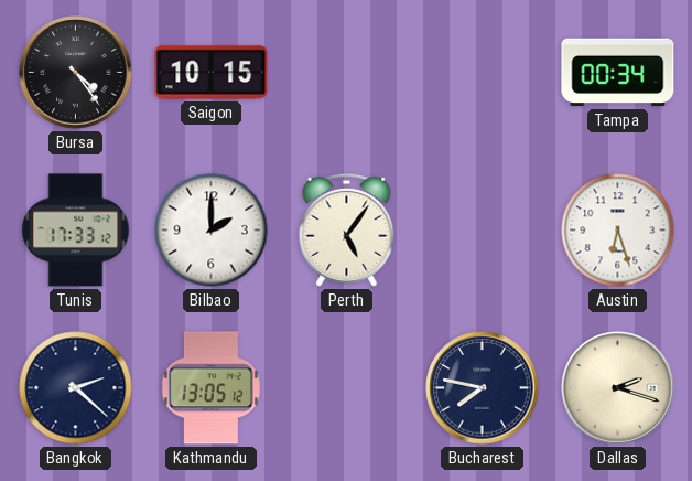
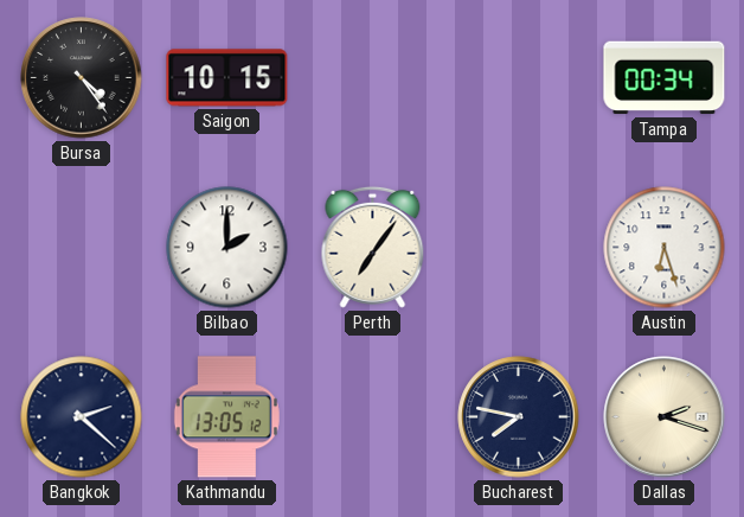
Tunis: 17:33 -> none (76, 231)
Perth: 5:06 -> 7:06 (373, 247)
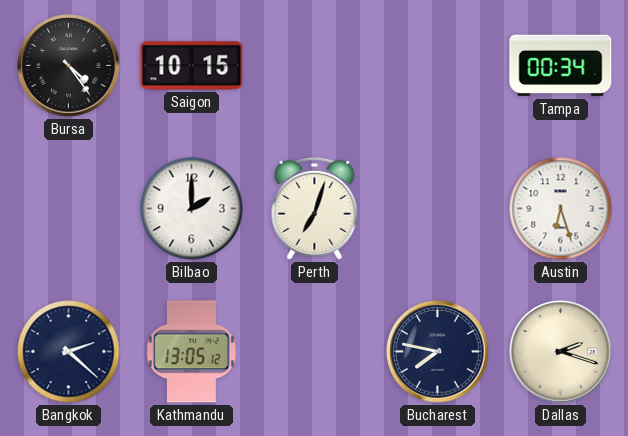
Perth: 7:06 -> 7:03 (315, 208)
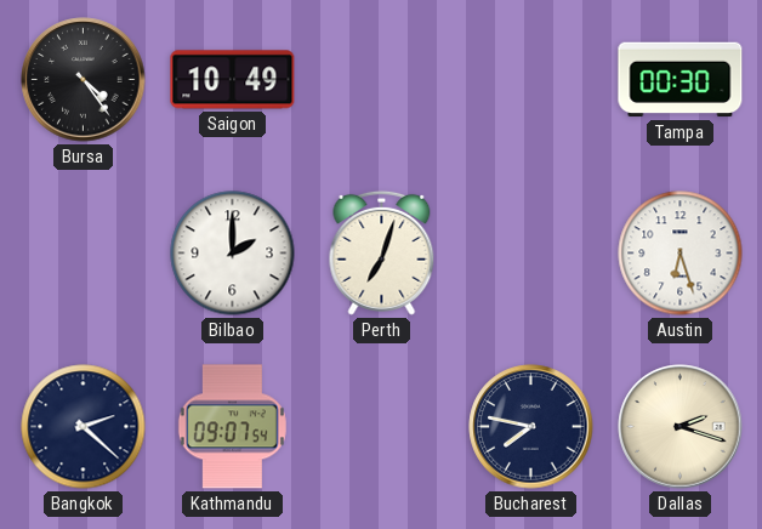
Saigon: 10:15 -> 10:49 (233, 80)
Tampa: 00:34 -> 00:30 (681, 80)
Kathmandu: 13:05 -> 09:07 (232, 427)
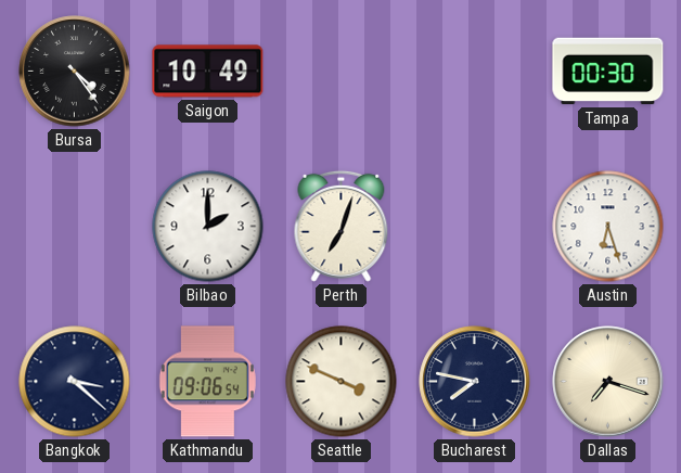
Bangkok: 2:22 -> 3:22 (75, 382)
Kathmandu: 09:07 -> 09:06 (207, 382)
Seattle: none -> 3:49 (342, 382)
Dallas: 2:18 -> 7:18 (608, 382)
